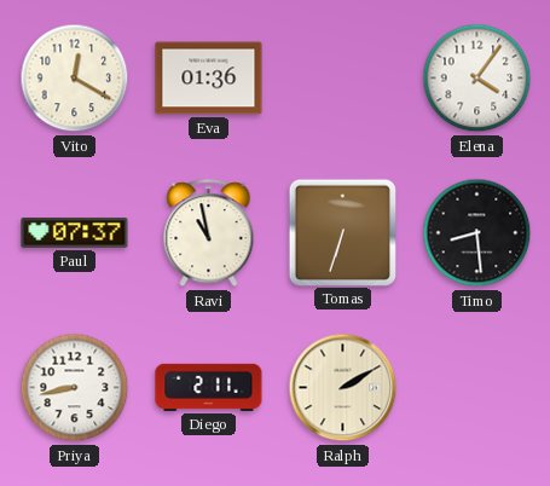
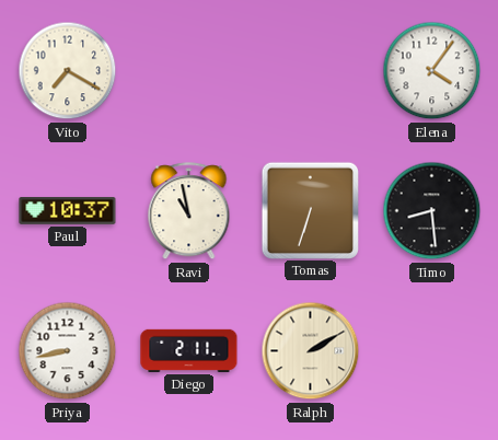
Vito: 12:20 -> 7:20 (68, 71)
Eva: 01:36 -> none (209, 79)
Paul: 07:37 -> 10:37 (68, 211)
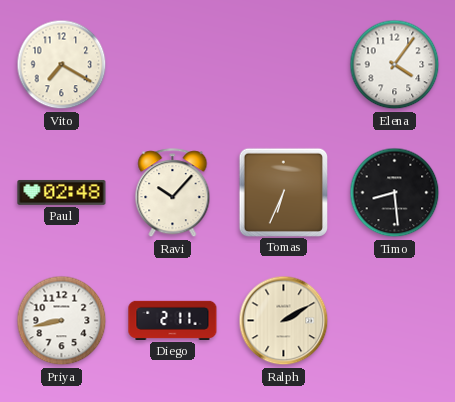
Paul: 10:37 -> 02:48 (62, 193)
Ravi: 10:58 -> 10:07 (173, 193)
Tomas: 6:33 -> 6:34 (283, 192)
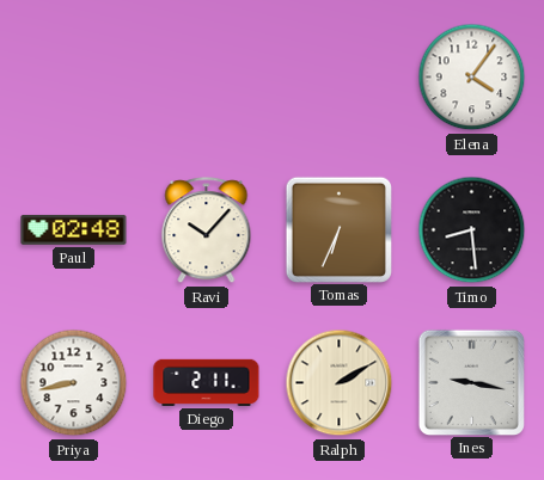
Vito: 7:20 -> none (62, 65)
Ines: none -> 9:17 (471, 382)
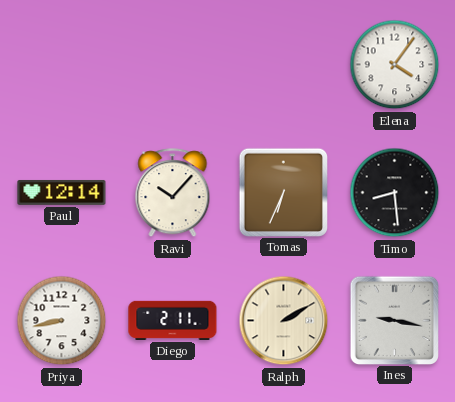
Paul: 02:48 -> 12:14 (62, 193)
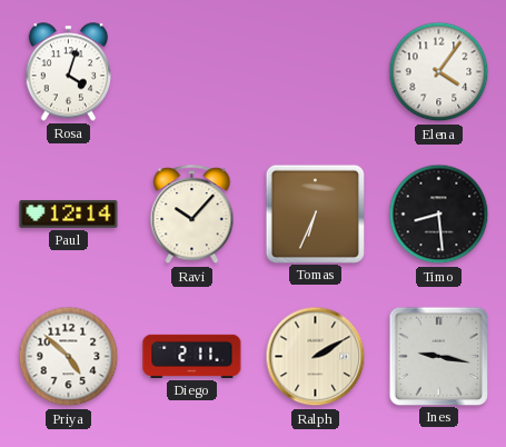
Rosa: none -> 4:03 (68, 72)
Priya: 8:43 -> 4:52 (69, 357)
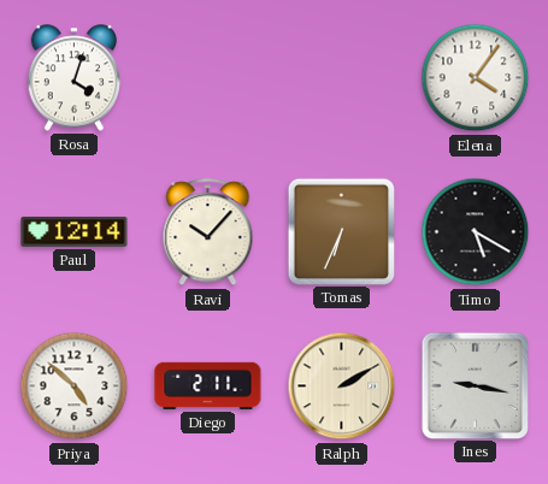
Timo: 8:29 -> 5:20 (476, 232)
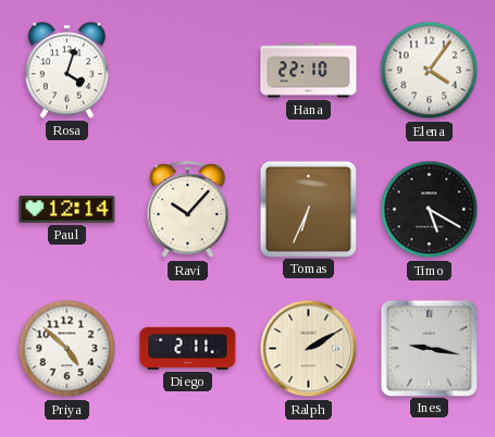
Hana: none -> 22:10 (309, 71)
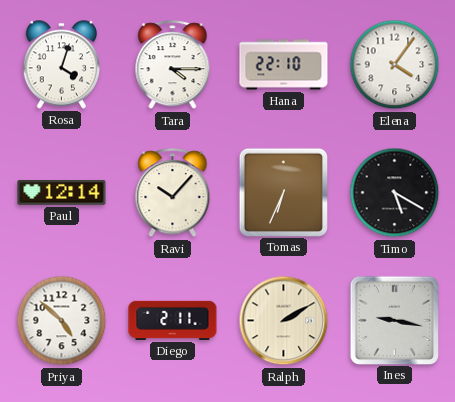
Tara: none -> 4:15 (173, 65)
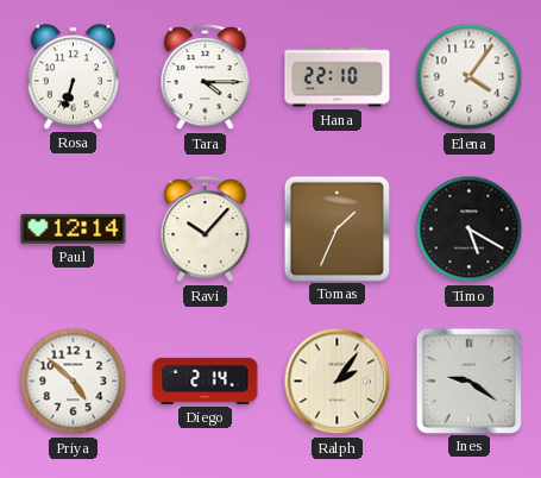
Rosa: 4:03 -> 6:33 (73, 77)
Tomas: 6:34 -> 1:34 (336, 228)
Diego: 2:11 -> 2:14 (206, 380)
Ralph: 2:10 -> 2:06 (338, 382)
Ines: 9:17 -> 9:21 (468, 380)
